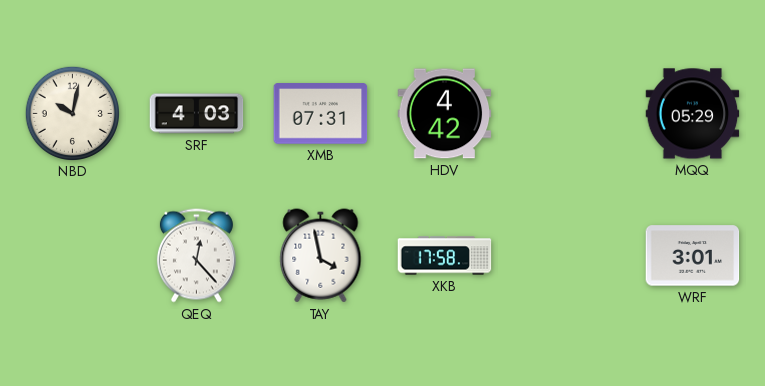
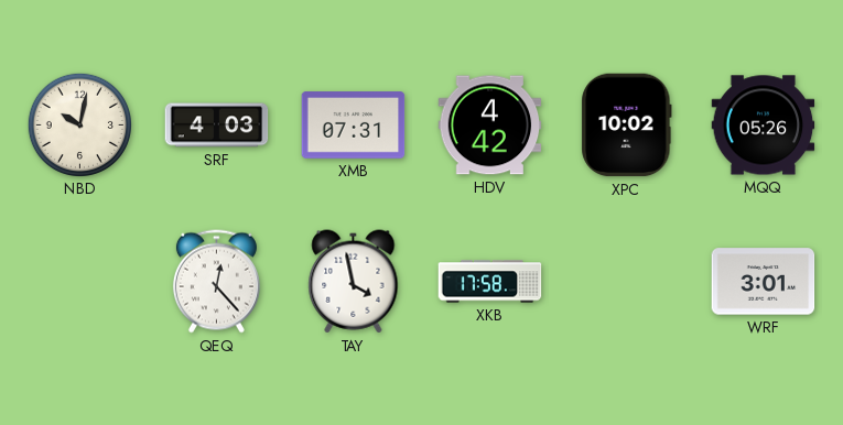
XPC: none -> 10:02 (627, 126)
MQQ: 05:29 -> 05:26 (764, 126)
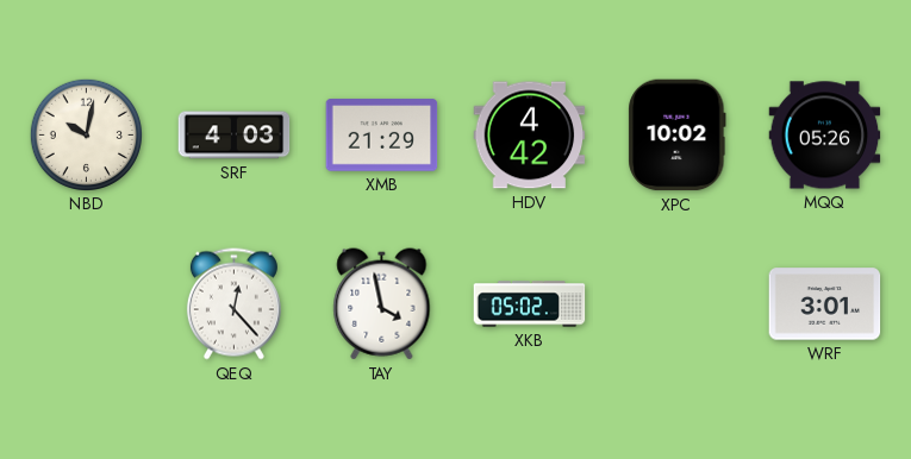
XMB: 07:31 -> 21:29 (382, 136)
XKB: 17:58 -> 05:02 (530, 304)
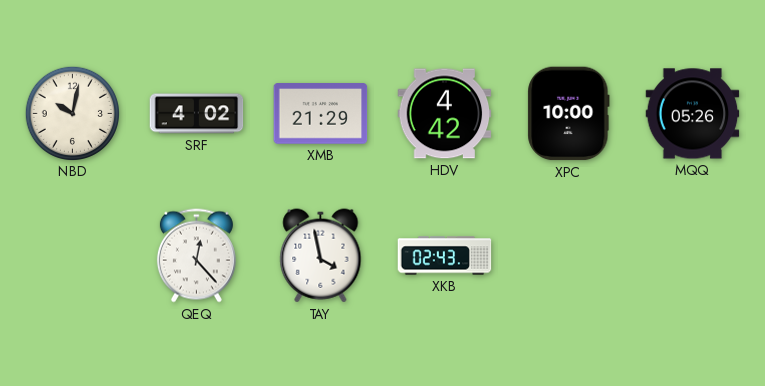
SRF: 4:03 -> 4:02 (197, 114)
XPC: 10:02 -> 10:00 (569, 114)
XKB: 05:02 -> 02:43 (445, 256)
WRF: 3:01 -> none (825, 304)
